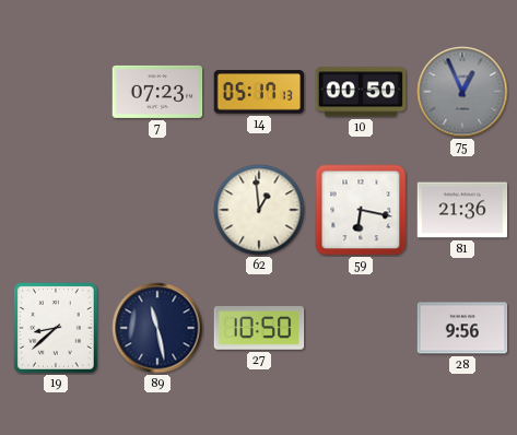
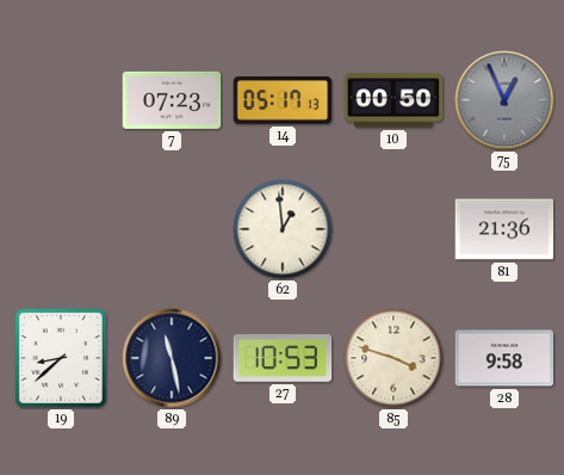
59: 6:17 -> none (361, 210)
27: 10:50 -> 10:53 (283, 358)
85: none -> 3:48 (393, 358)
28: 9:56 -> 9:58 (504, 358)
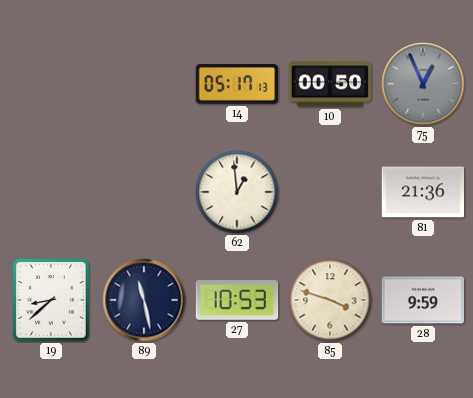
7: 07:23 -> none (172, 100)
28: 9:58 -> 9:59 (423, 300)
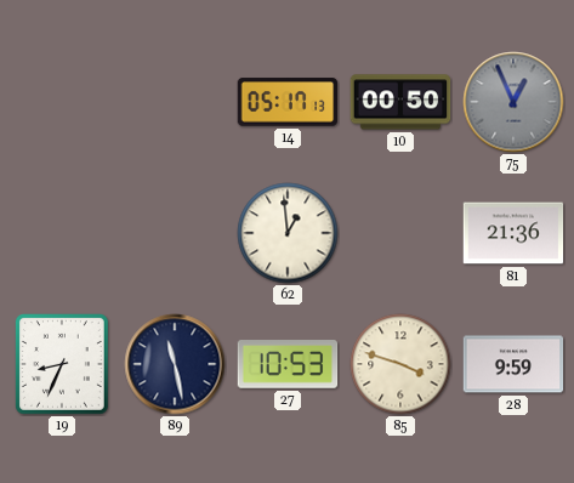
19: 8:38 -> 8:34 (63, 365)
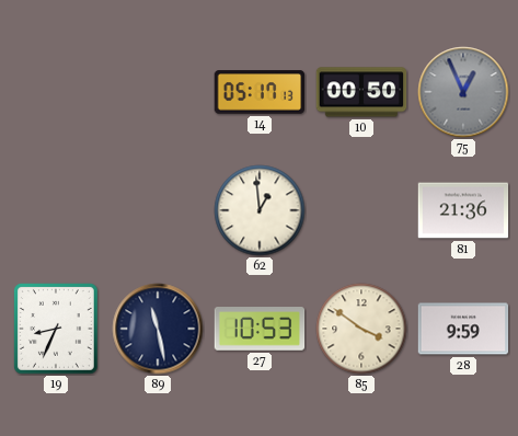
85: 3:48 -> 3:51 (361, 329)
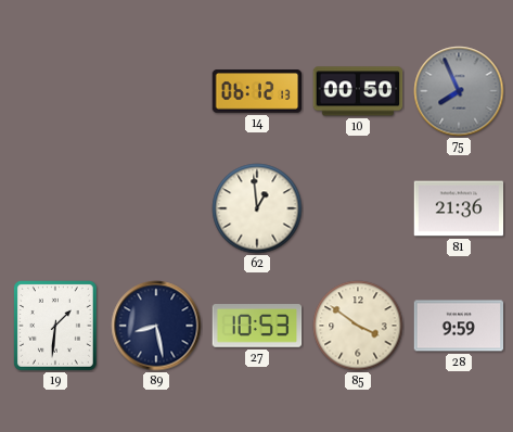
14: 05:17 -> 06:12 (257, 91)
75: 12:56 -> 7:56 (459, 91)
19: 8:34 -> 1:31 (56, 327)
89: 11:28 -> 8:28 (156, 326)
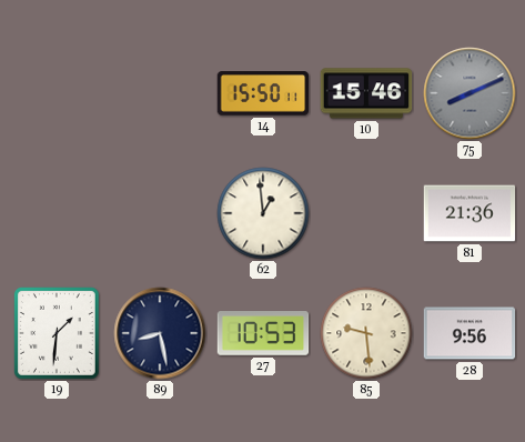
14: 06:12 -> 15:50 (263, 93)
10: 00:50 -> 15:46 (366, 93)
75: 7:56 -> 8:11 (470, 93)
85: 3:51 -> 9:29 (366, 333)
28: 9:59 -> 9:56 (470, 333)
